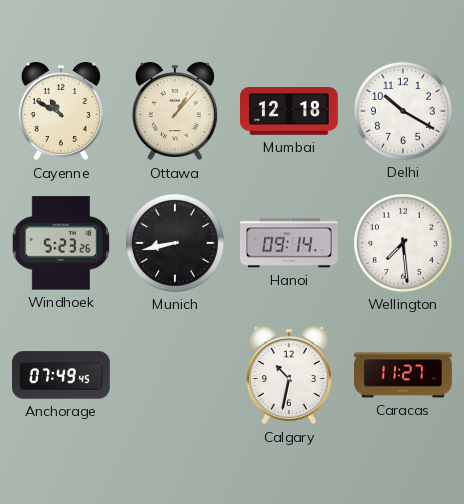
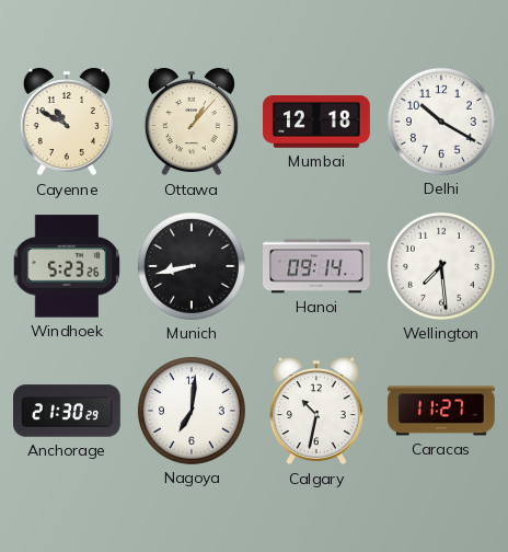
Anchorage: 07:49 -> 21:30 (68, 411)
Nagoya: none -> 7:01 (192, 411)
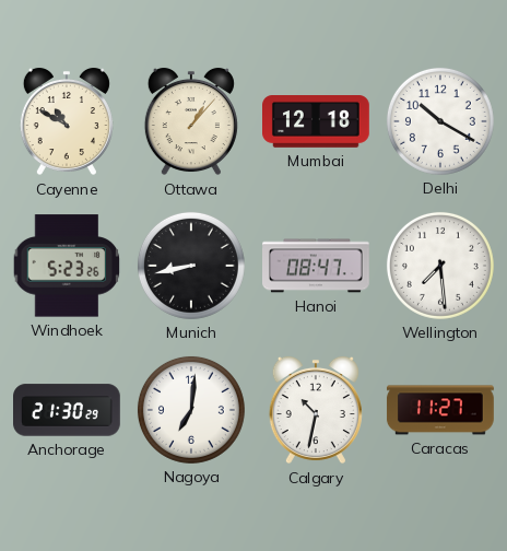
Hanoi: 09:14 -> 08:47 (317, 266)
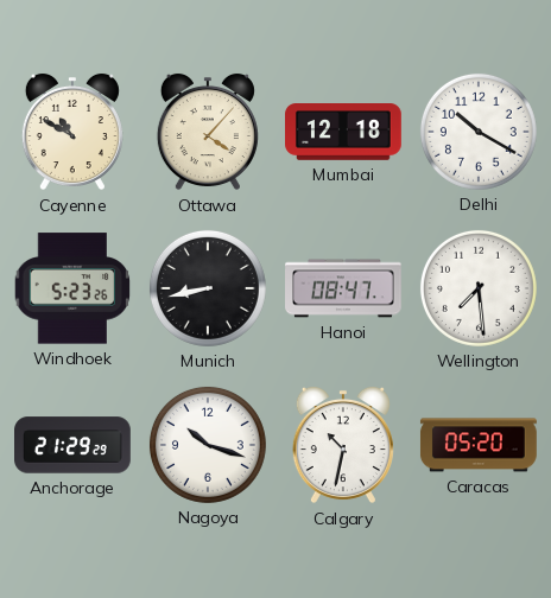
Ottawa: 1:07 -> 4:07 (208, 132)
Anchorage: 21:30 -> 21:29 (74, 445)
Nagoya: 7:01 -> 10:18 (208, 445)
Caracas: 11:27 -> 05:20 (479, 445)
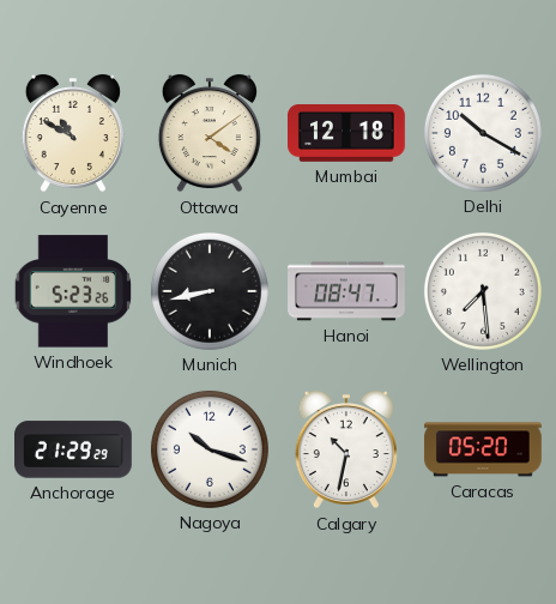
Ottawa: 4:07 -> 4:09 (210, 133)
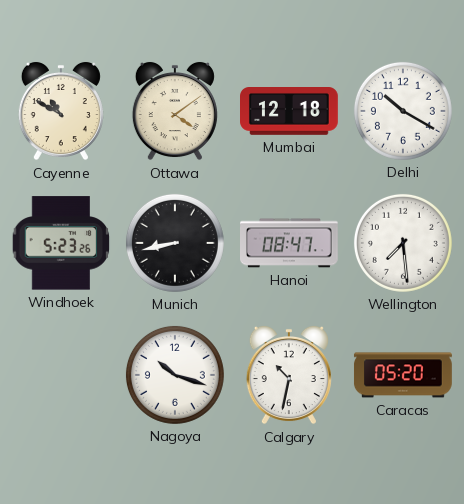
Anchorage: 21:29 -> none (74, 449)
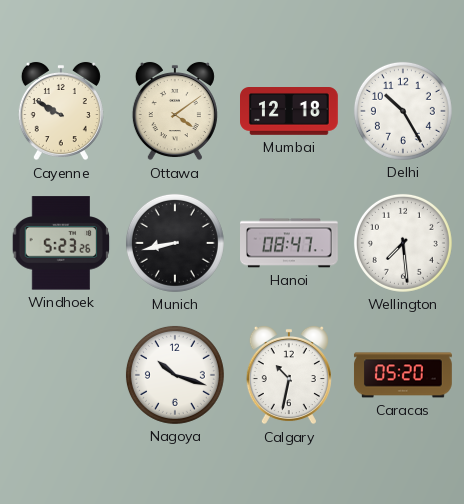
Cayenne: 10:50 -> 9:50 (61, 111)
Delhi: 10:20 -> 10:25 (403, 111)
